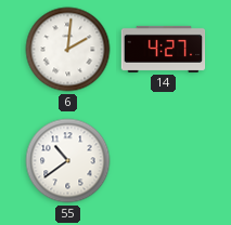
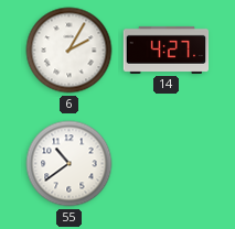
6: 2:01 -> 2:05 (70, 51)
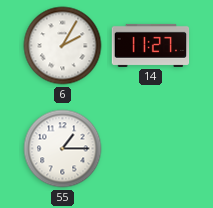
14: 4:27 -> 11:27 (151, 45)
55: 10:39 -> 1:15 (63, 149)
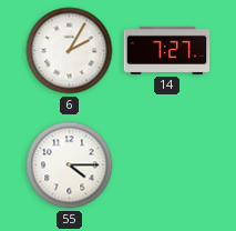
14: 11:27 -> 7:27 (167, 50)
55: 1:15 -> 4:15 (70, 165)
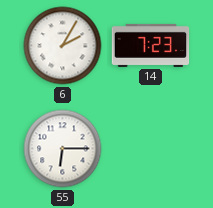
14: 7:27 -> 7:23 (151, 45)
55: 4:15 -> 6:15 (63, 149)
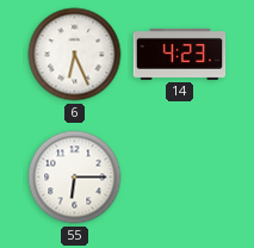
6: 2:05 -> 6:26 (75, 55)
14: 7:23 -> 4:23 (180, 54)
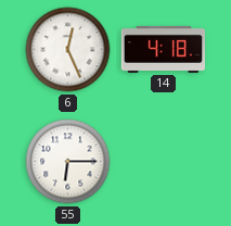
6: 6:26 -> 12:26 (68, 50)
14: 4:23 -> 4:18 (164, 49)
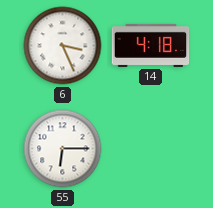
6: 12:26 -> 3:26 (63, 46)
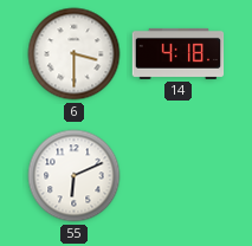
6: 3:26 -> 3:30 (75, 54)
55: 6:15 -> 6:11 (75, 176)
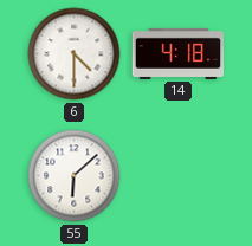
6: 3:30 -> 4:30 (75, 54)
55: 6:11 -> 6:08 (75, 176)
